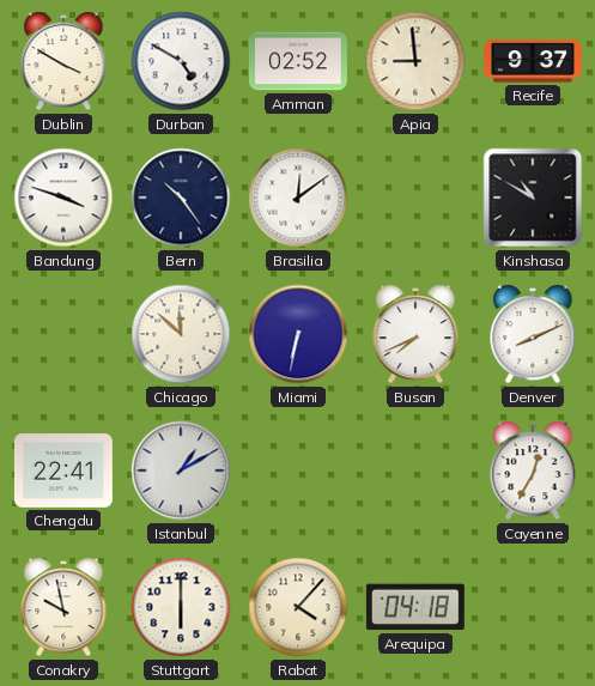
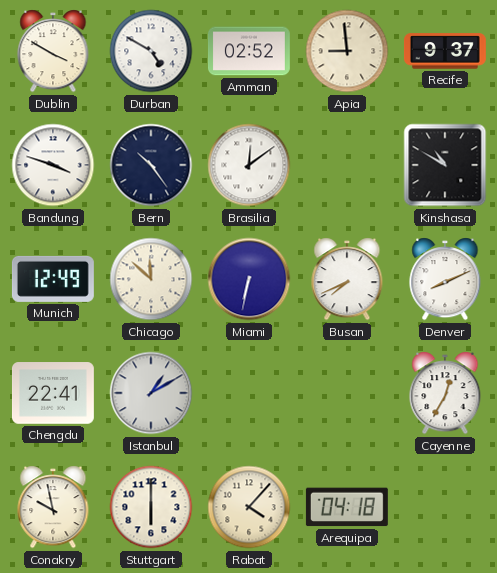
Munich: none -> 12:49 (53, 279)
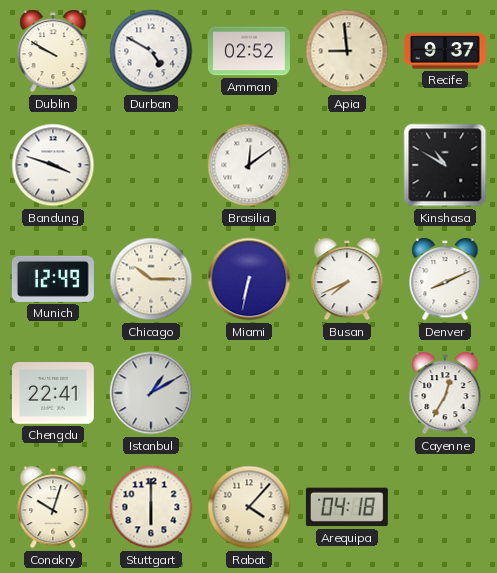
Dublin: 3:50 -> 9:50 (53, 51)
Bern: 10:24 -> none (151, 165)
Chicago: 11:52 -> 10:15 (151, 279)
Conakry: 9:58 -> 10:03 (53, 507)
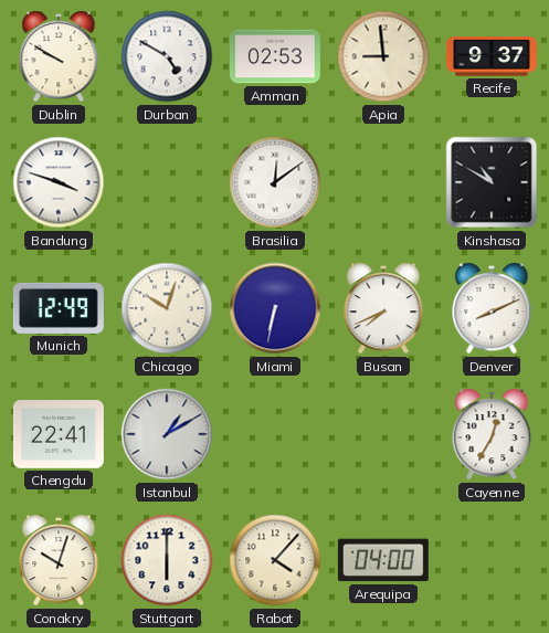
Amman: 02:52 -> 02:53 (275, 56)
Chicago: 10:15 -> 10:03 (167, 308)
Arequipa: 04:18 -> 04:00 (383, 560)
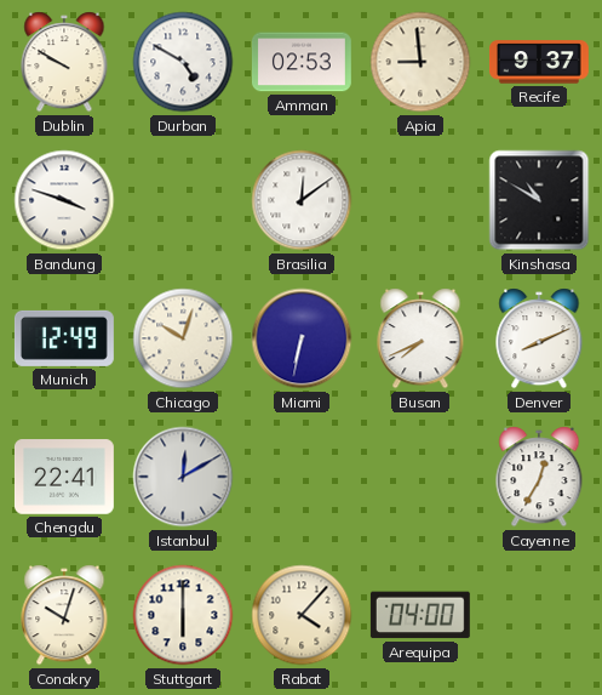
Istanbul: 1:10 -> 12:10 (183, 477)
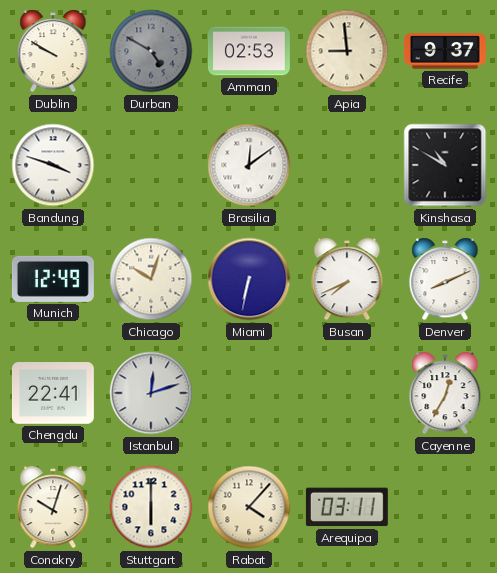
Durban dial: white -> grey (151, 51)
Istanbul: 12:10 -> 12:12 (151, 393)
Arequipa: 04:00 -> 03:11 (347, 507)
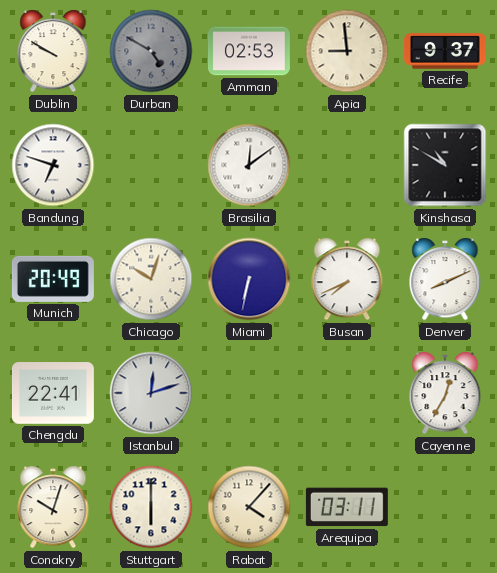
Bandung: 3:48 -> 6:48 (53, 165)
Munich: 12:49 -> 20:49 (53, 279)
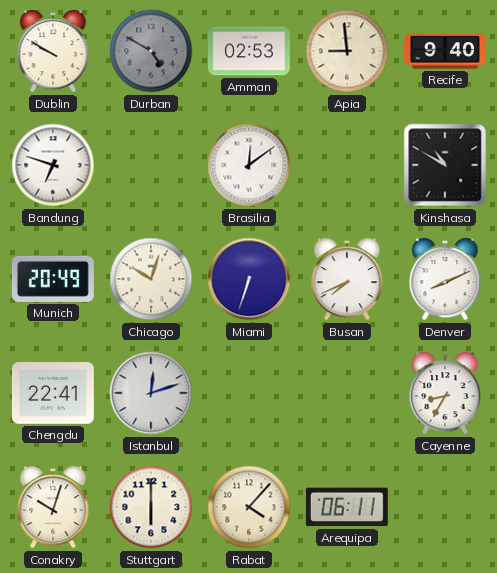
Recife: 9:37 -> 9:40 (445, 51)
Miami: 6:32 -> 6:33 (249, 279)
Cayenne: 12:35 -> 8:35 (445, 393)
Arequipa: 03:11 -> 06:11 (347, 507)
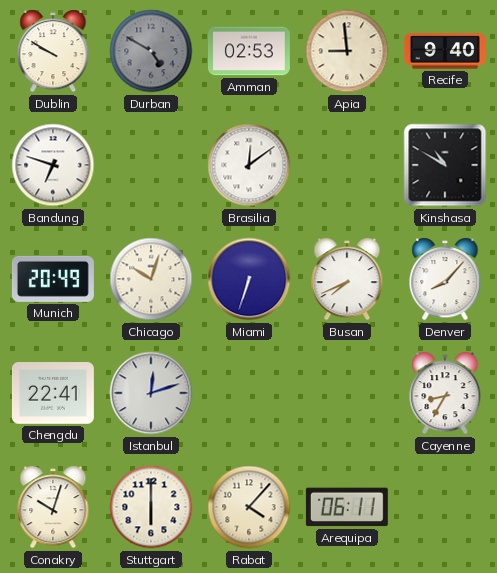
Denver: 8:11 -> 8:07 (445, 279)
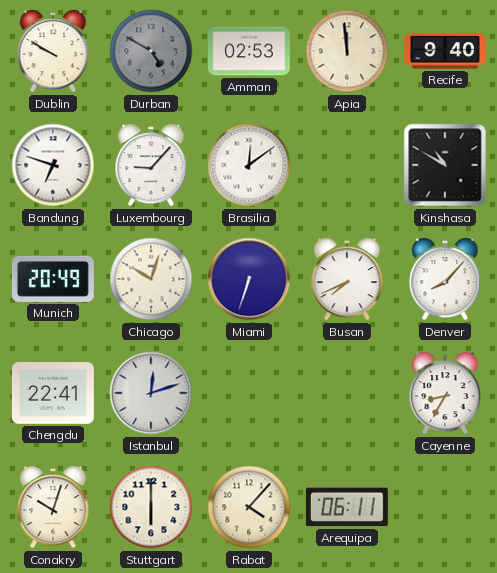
Apia: 8:59 -> 11:59 (347, 51)
Luxembourg: none -> 9:07 (151, 165)
